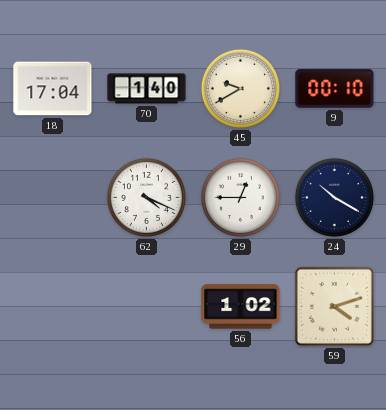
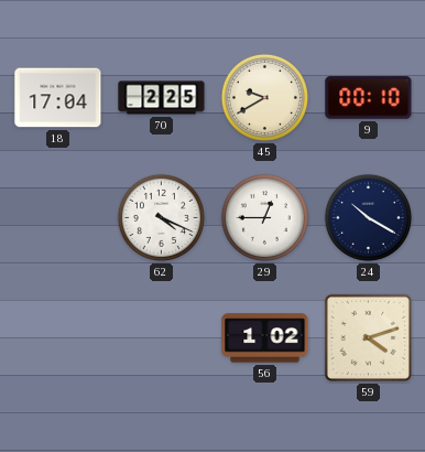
70: 1:40 -> 2:25 (162, 98)
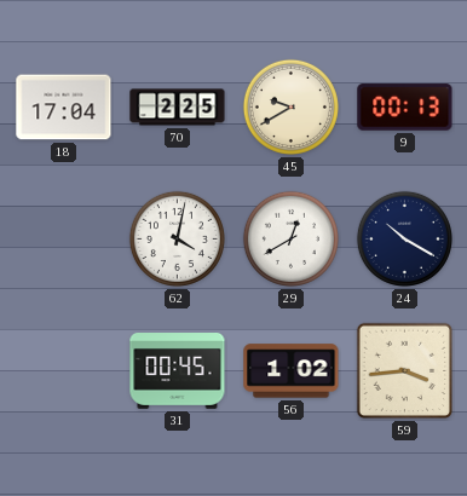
9: 00:10 -> 00:13 (405, 108)
62: 4:19 -> 4:02 (177, 238)
29: 12:45 -> 12:40 (290, 238)
31: none -> 00:45 (178, 371)
59: 4:12 -> 3:44 (405, 371)
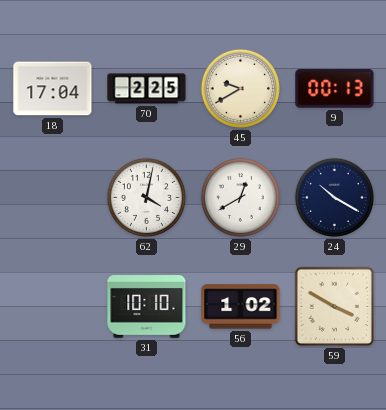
31: 00:45 -> 10:10 (147, 307)
59: 3:44 -> 3:50 (335, 307)
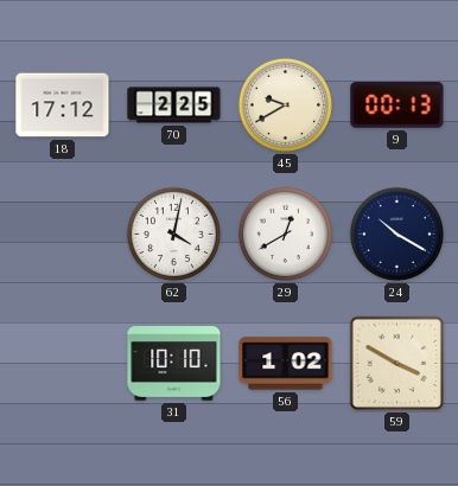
18: 17:04 -> 17:12 (63, 105)
